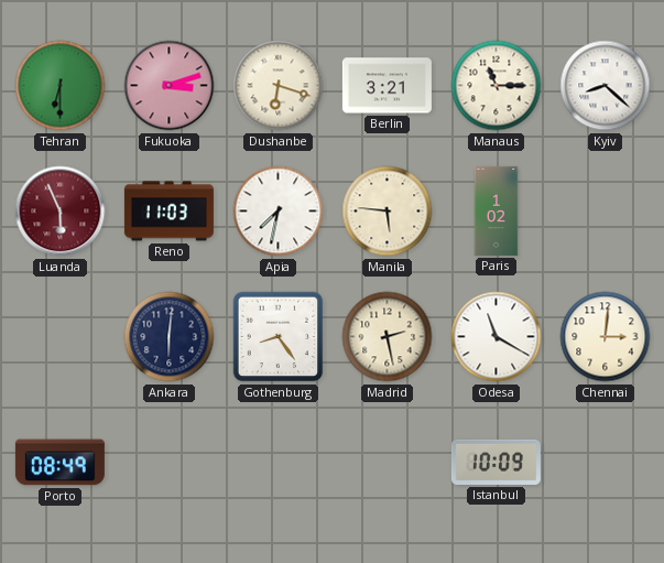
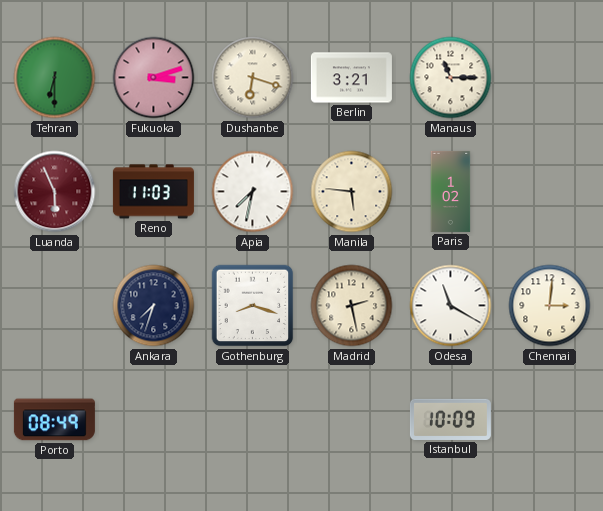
Kyiv: 8:22 -> none (606, 86)
Ankara: 6:01 -> 7:33 (154, 306)
Gothenburg: 8:24 -> 8:18 (253, 306)
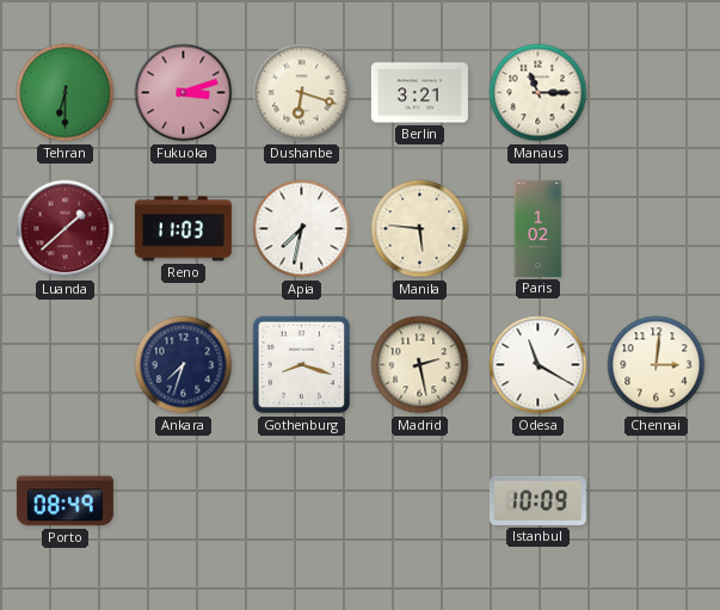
Luanda: 5:56 -> 1:38 (66, 229)
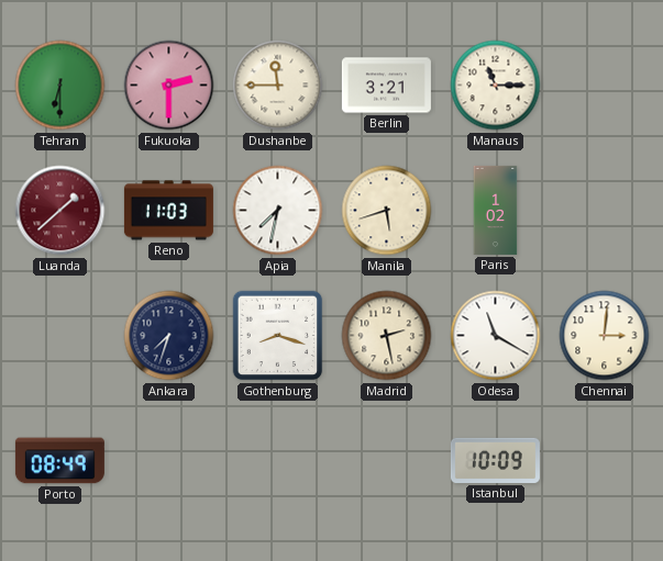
Fukuoka: 3:12 -> 2:30 (169, 86)
Dushanbe: 6:18 -> 11:45 (278, 86)
Manila: 5:46 -> 5:42 (387, 211)
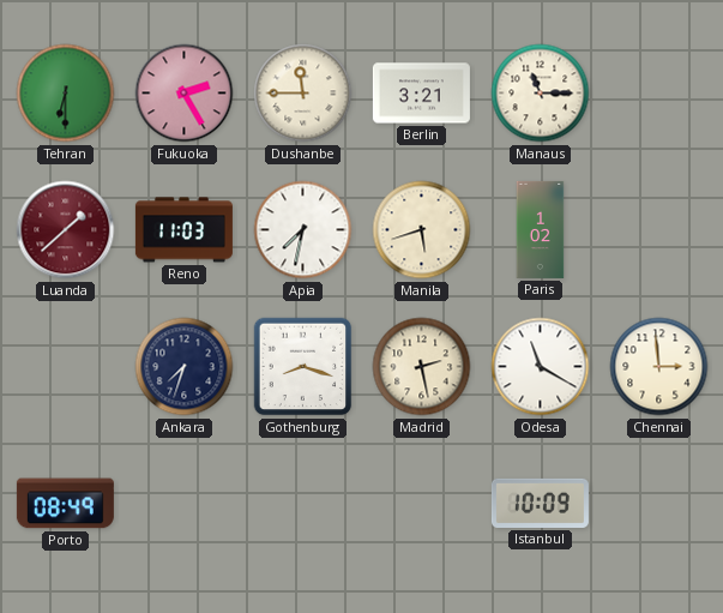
Fukuoka: 2:30 -> 2:25 (185, 94)
Chennai: 3:01 -> 2:59 (659, 367)
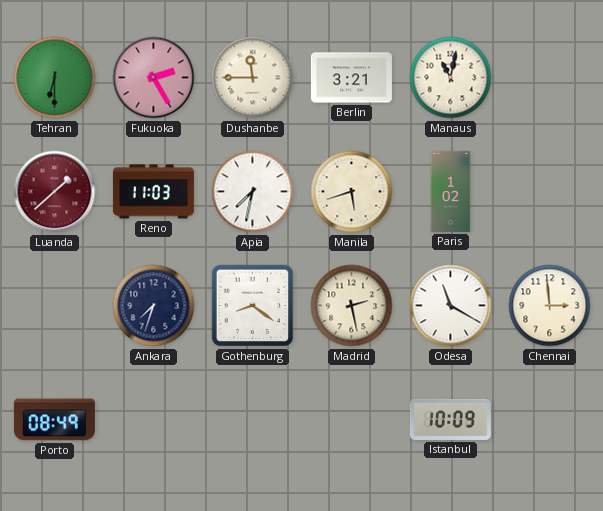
Manaus: 11:15 -> 11:02 (451, 78)
Gothenburg: 8:18 -> 8:21 (253, 306)
